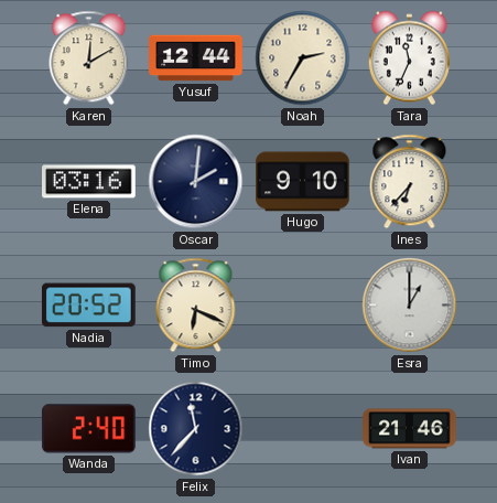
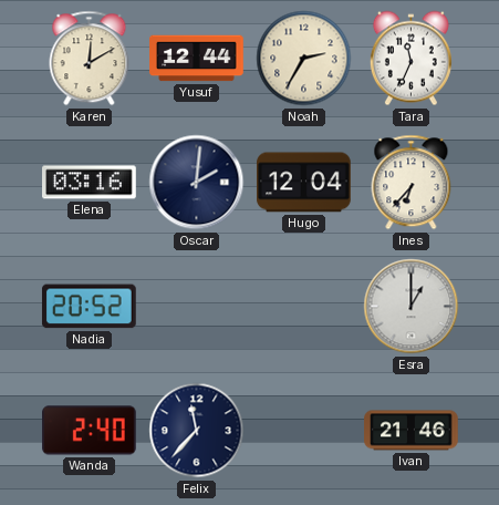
Hugo: 9:10 -> 12:04 (304, 183)
Timo: 6:19 -> none (196, 306)
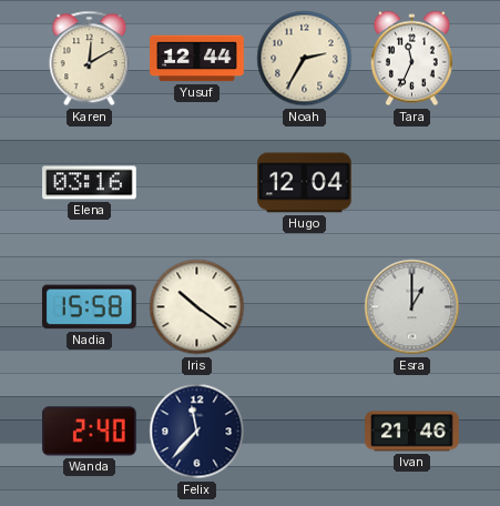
Oscar: 2:01 -> none (197, 183)
Ines: 6:37 -> none (412, 183)
Nadia: 20:52 -> 15:58 (89, 307)
Iris: none -> 10:21 (197, 307)
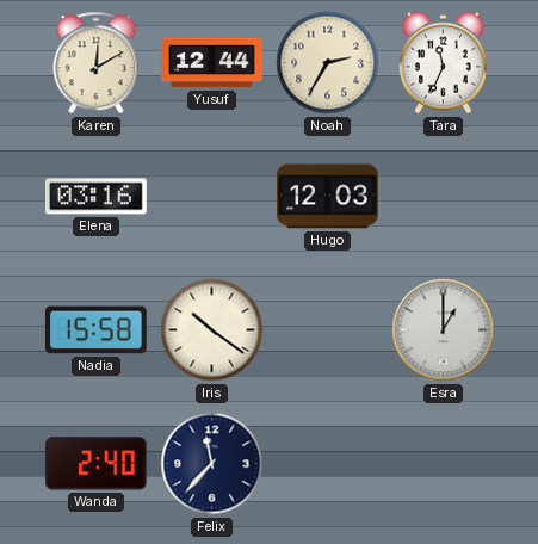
Hugo: 12:04 -> 12:03 (328, 197)
Ivan: 21:46 -> none (412, 432)
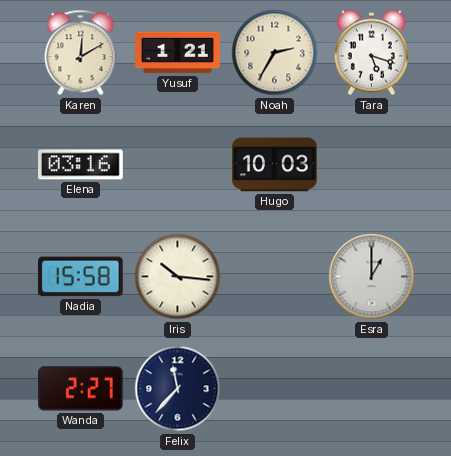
Yusuf: 12:44 -> 1:21 (178, 53)
Tara: 11:34 -> 5:18 (371, 53)
Hugo: 12:03 -> 10:03 (275, 165)
Iris: 10:21 -> 10:16 (178, 277)
Wanda: 2:40 -> 2:27 (81, 389)
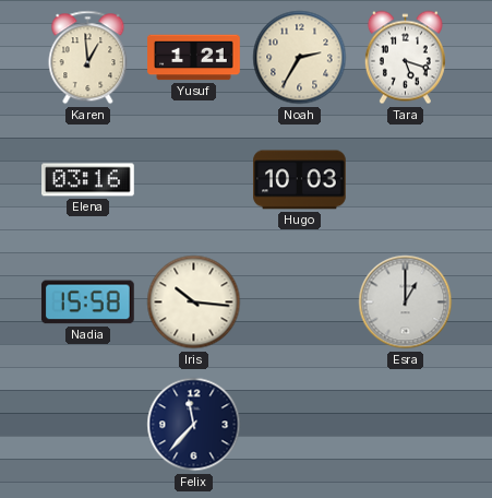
Karen: 12:10 -> 12:59 (88, 58)
Wanda: 2:27 -> none (81, 389)
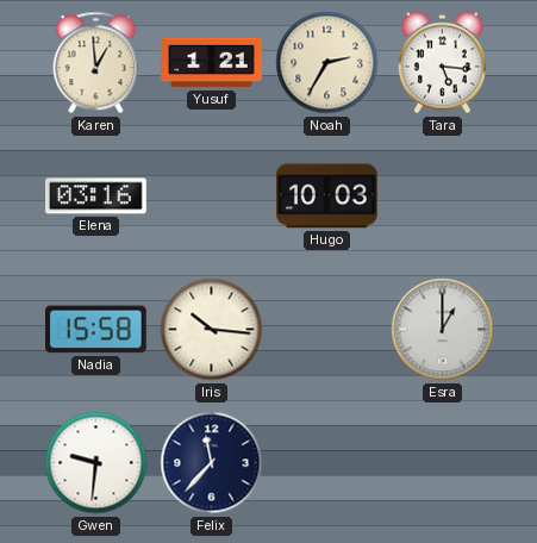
Tara: 5:18 -> 5:16 (442, 63)
Gwen: none -> 9:31 (96, 463)
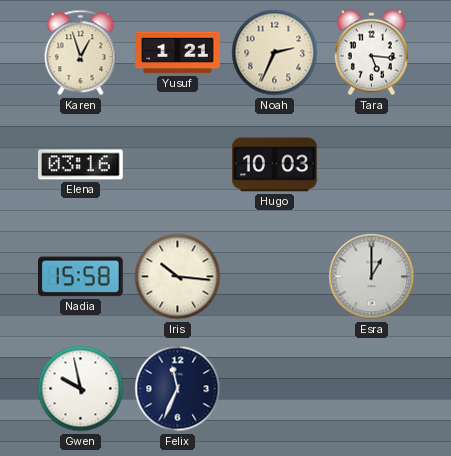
Karen: 12:59 -> 12:57 (81, 53)
Noah: 2:35 -> 2:34 (275, 53)
Gwen: 9:31 -> 9:58 (81, 389)
Felix: 11:37 -> 11:34 (178, 389)
